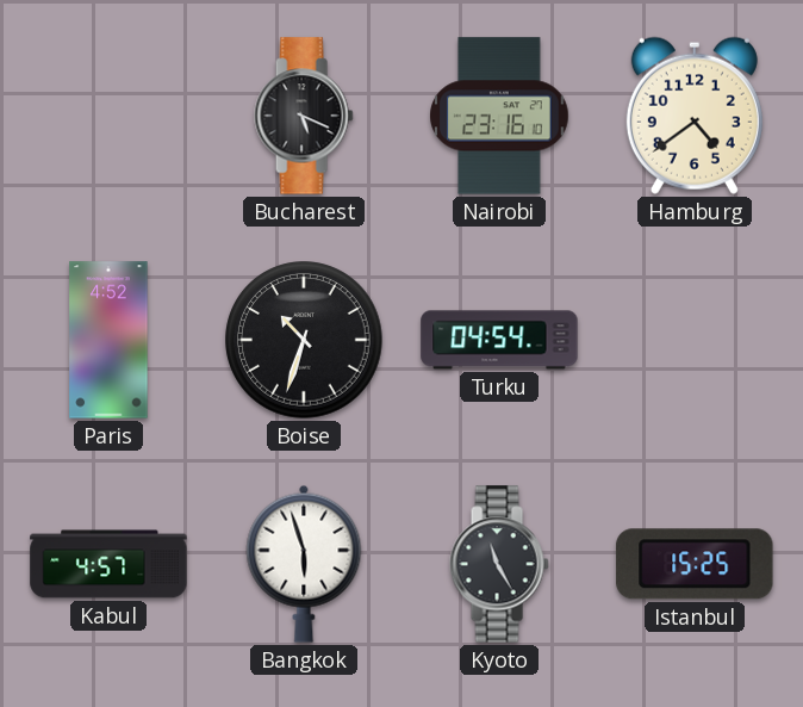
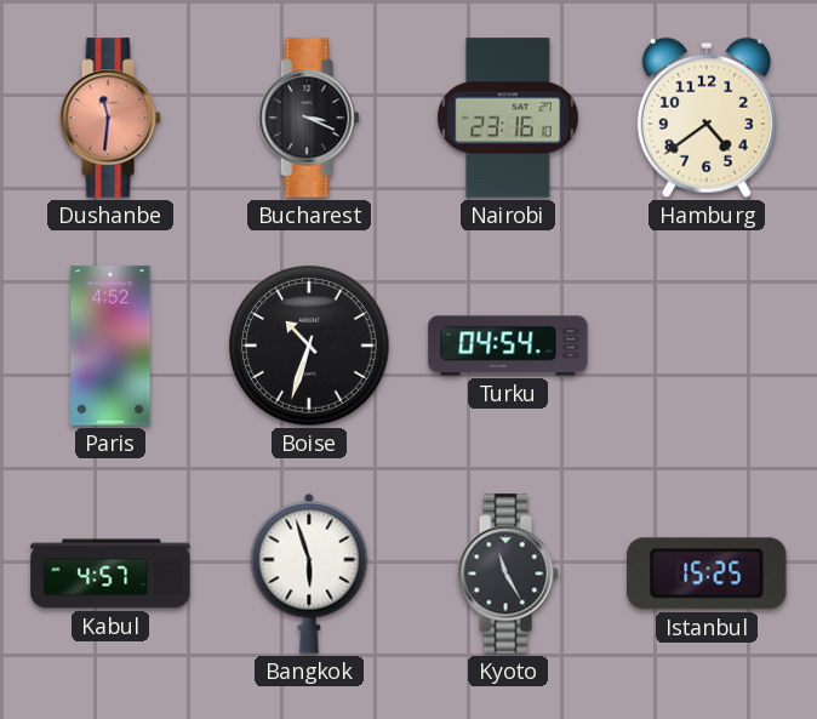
Dushanbe: none -> 11:31 (110, 118)
Bucharest: 5:19 -> 3:19 (309, 118)
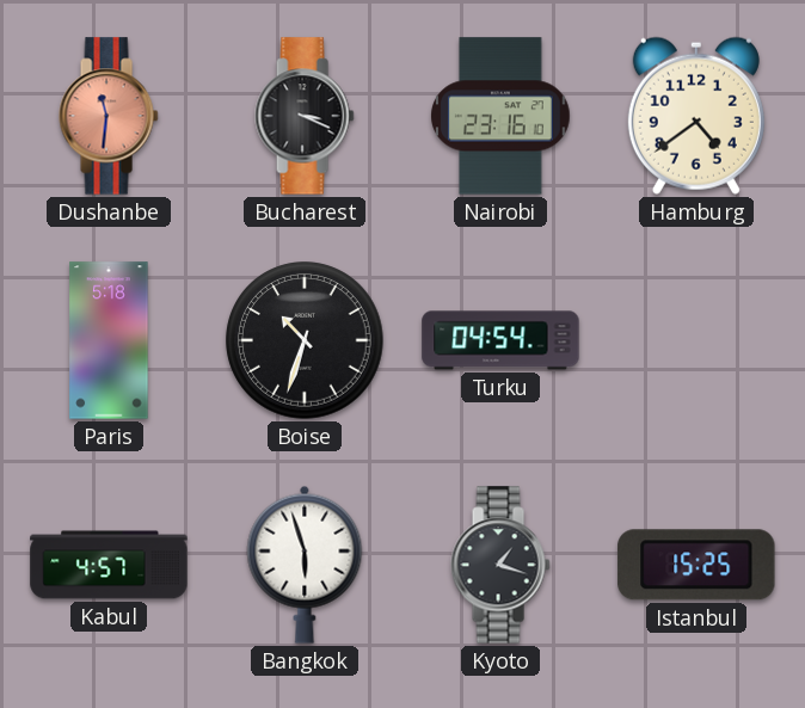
Paris: 4:52 -> 5:18 (109, 340)
Kyoto: 11:25 -> 1:18 (500, 565)
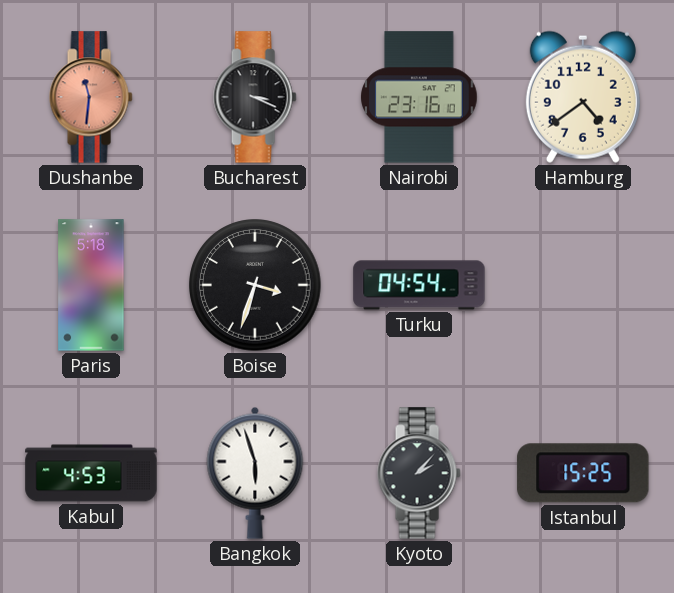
Boise: 10:33 -> 3:33 (255, 285)
Kabul: 4:57 -> 4:53 (91, 473)
Kyoto: 1:18 -> 2:07 (419, 473)
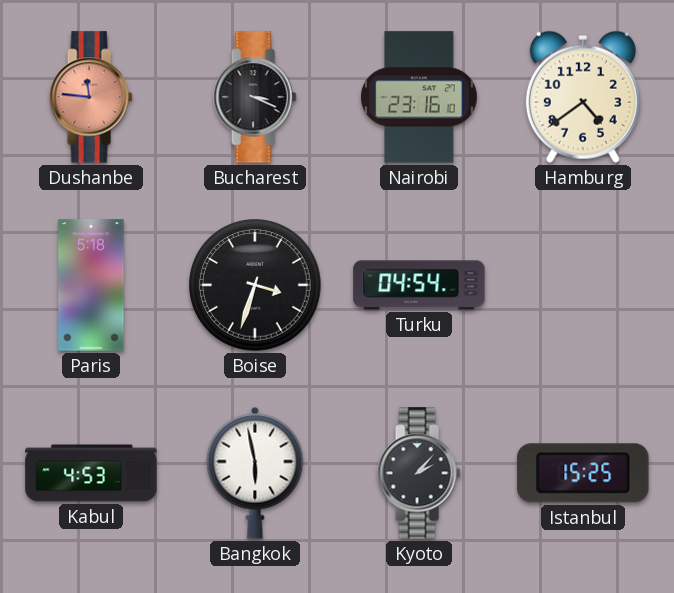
Dushanbe: 11:31 -> 11:46 (91, 97)
Bangkok: 5:57 -> 5:58 (255, 473)
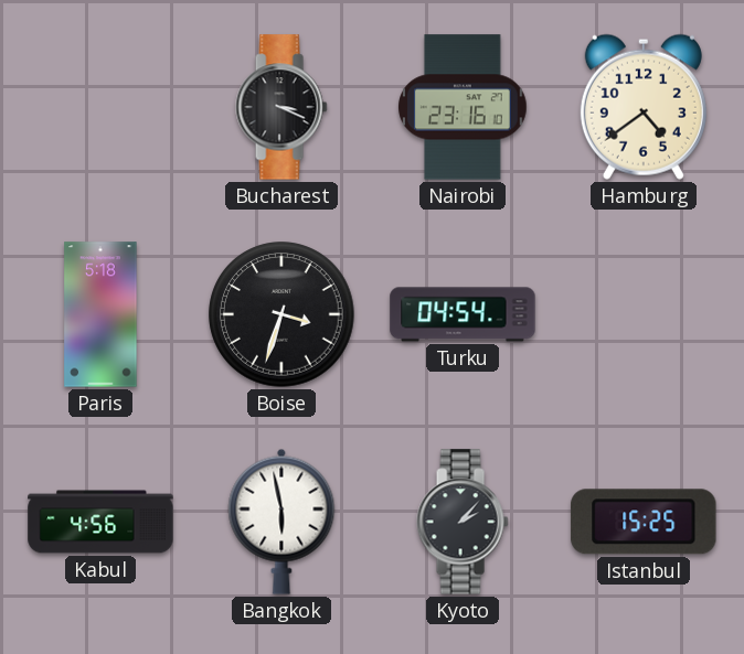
Dushanbe: 11:46 -> none (91, 97)
Kabul: 4:53 -> 4:56 (100, 522)
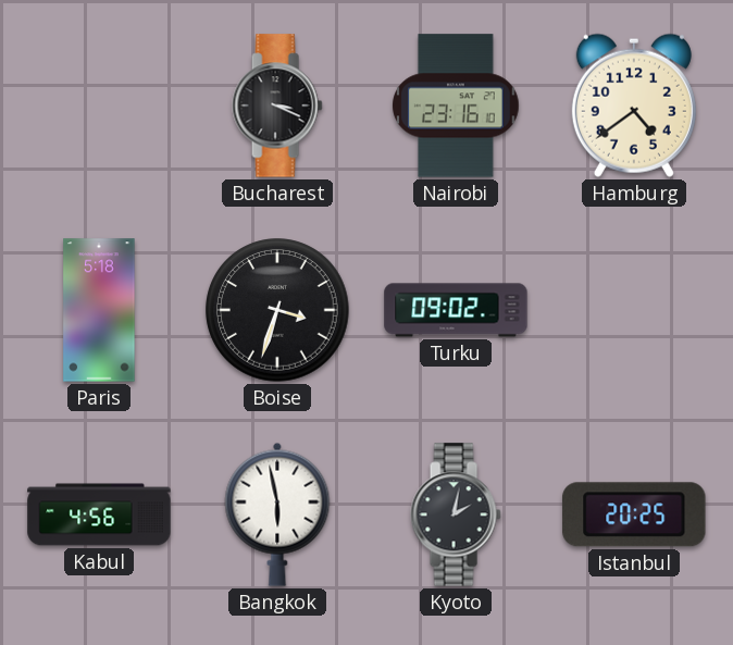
Turku: 04:54 -> 09:02 (456, 310)
Kyoto: 2:07 -> 2:02 (456, 514)
Istanbul: 15:25 -> 20:25 (634, 514)
